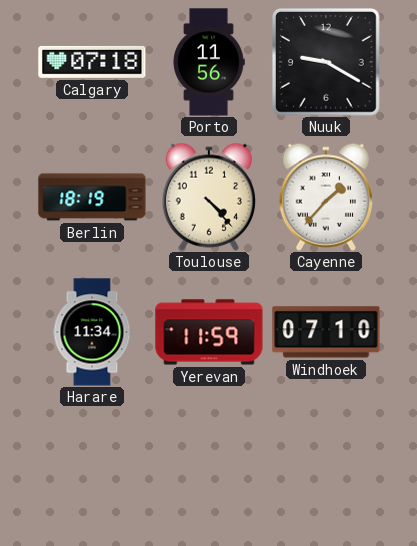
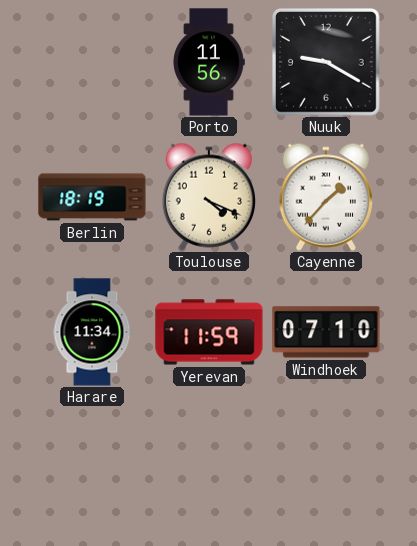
Calgary: 07:18 -> none (92, 62)
Toulouse: 4:23 -> 4:19 (208, 197)
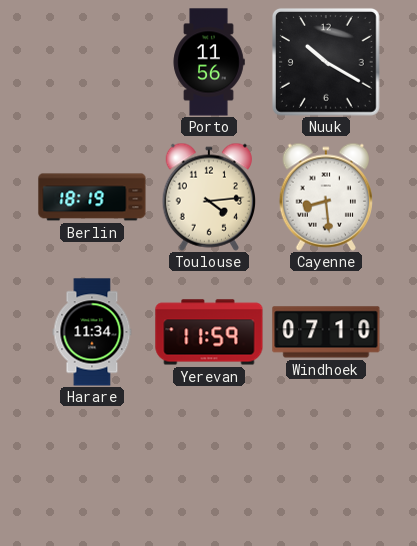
Nuuk: 9:20 -> 10:20 (326, 62)
Toulouse: 4:19 -> 4:14 (208, 197)
Cayenne: 1:37 -> 8:29 (325, 197)
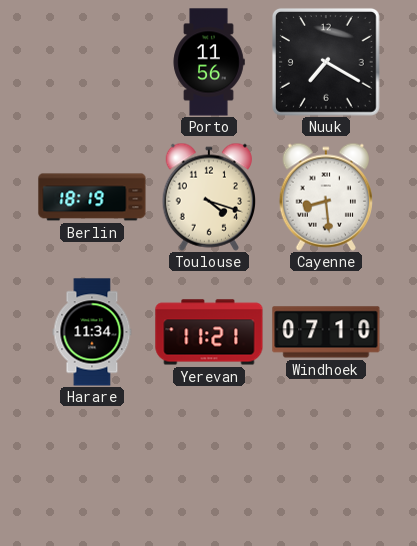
Nuuk: 10:20 -> 7:20 (326, 62)
Toulouse: 4:14 -> 4:18 (208, 197)
Yerevan: 11:59 -> 11:21 (209, 332)
